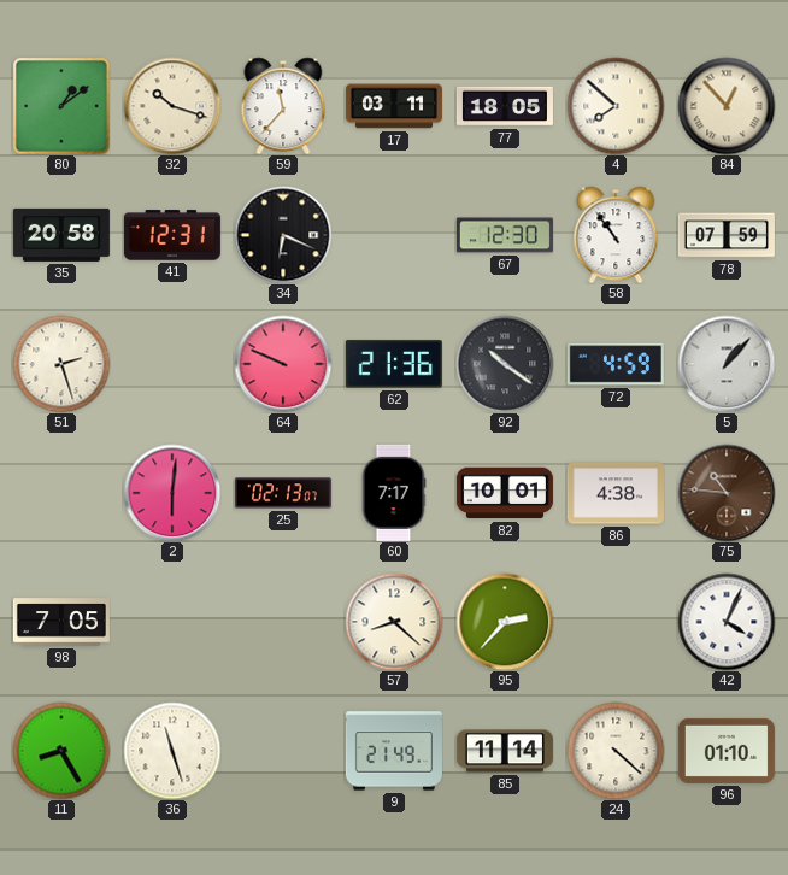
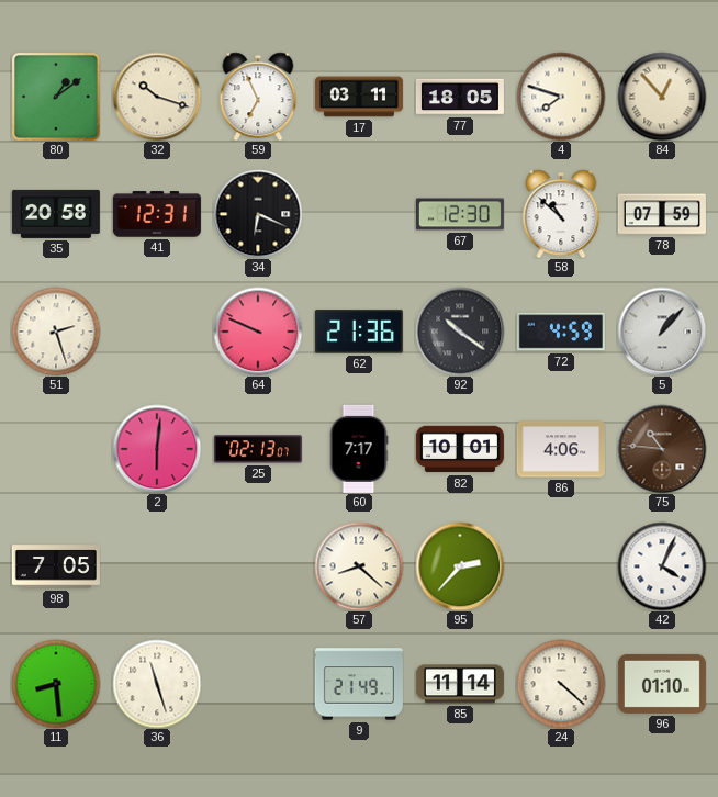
59: 11:37 -> 6:56 (258, 97)
4: 7:52 -> 7:48 (561, 97)
58: 10:54 -> 10:52 (561, 214)
86: 4:38 -> 4:06 (561, 449)
11: 8:25 -> 8:29 (56, 684)
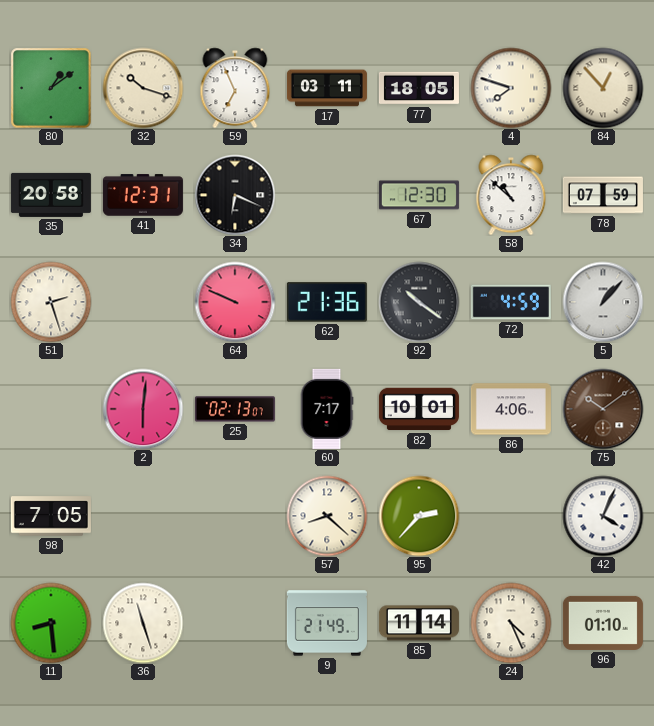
75: 10:46 -> 10:09 (603, 409)
24: 4:22 -> 4:26 (511, 623)
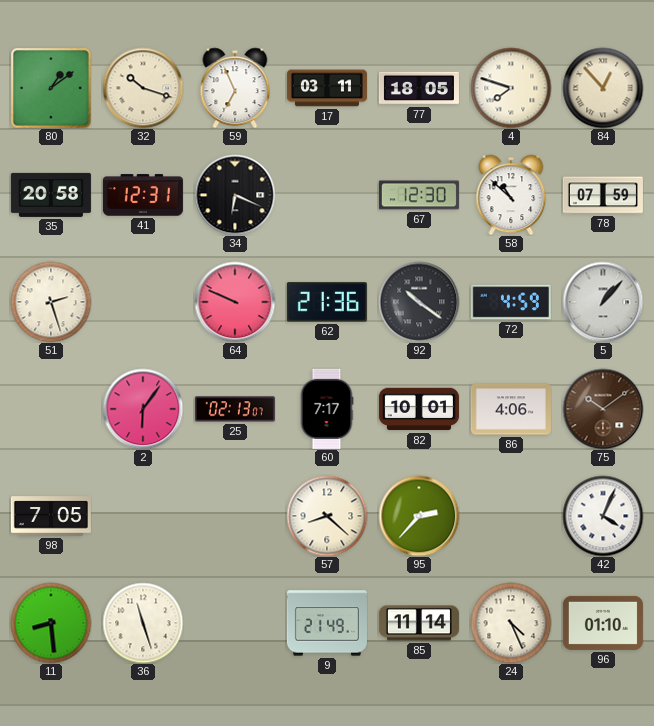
2: 6:01 -> 6:06 (143, 409)
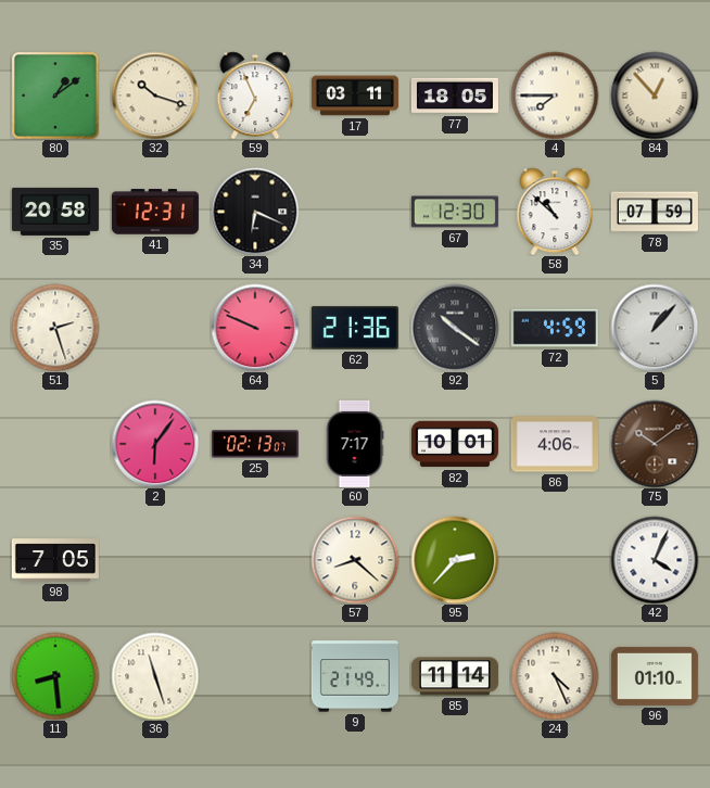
4: 7:48 -> 7:45 (555, 96)
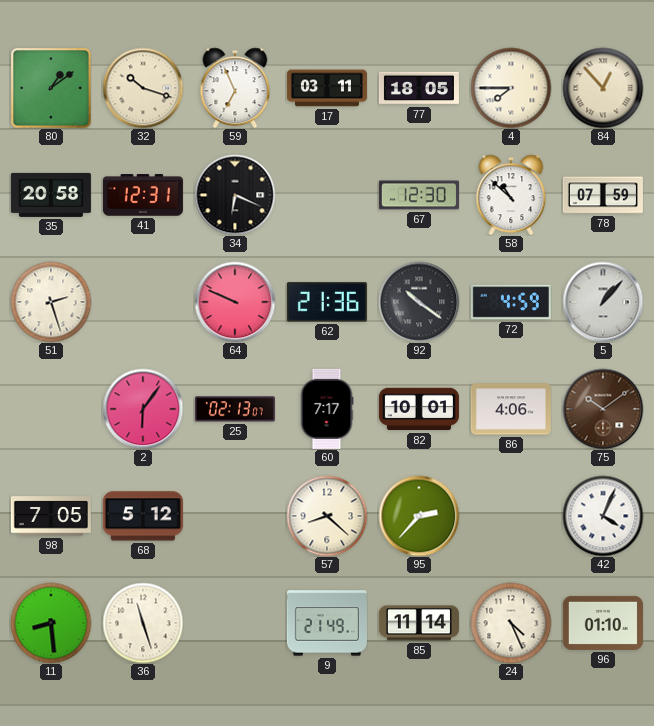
68: none -> 5:12 (143, 516)
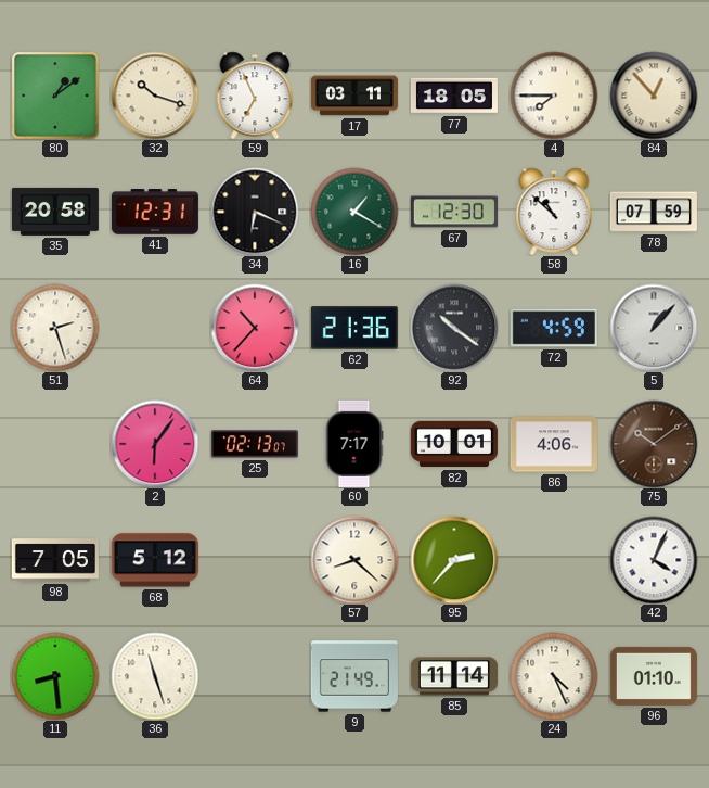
16: none -> 1:20 (354, 212)
64: 9:49 -> 10:37 (255, 328)
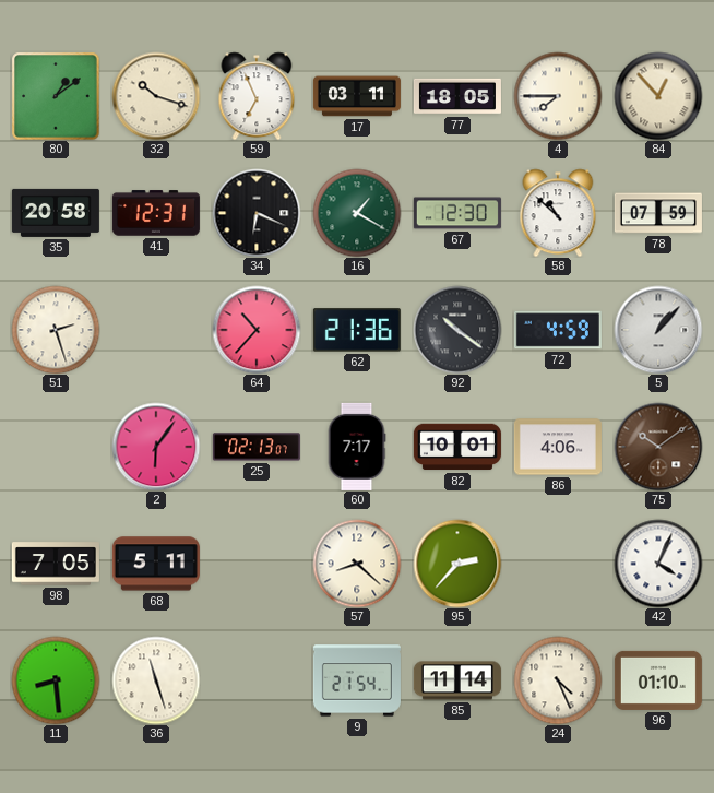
68: 5:12 -> 5:11 (156, 564)
9: 21:49 -> 21:54 (357, 680)
